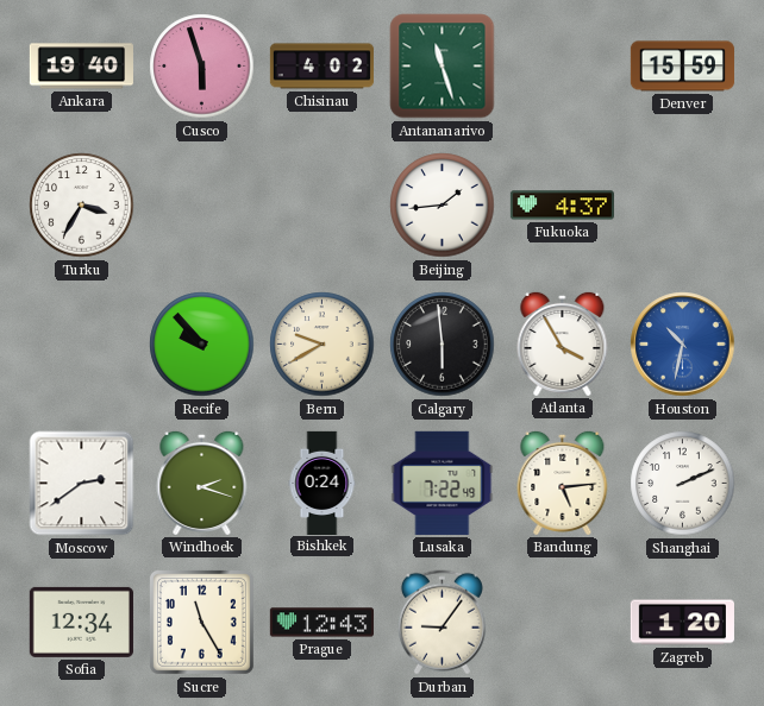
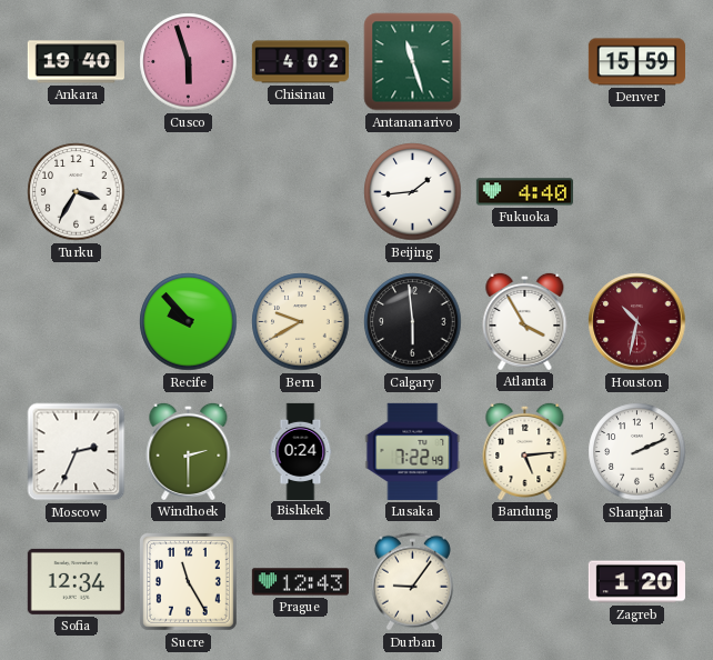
Fukuoka: 4:37 -> 4:40 (524, 192)
Houston dial: blue -> burgundy (637, 322)
Moscow: 2:39 -> 2:34 (77, 452)
Windhoek: 2:18 -> 2:30 (189, 451)
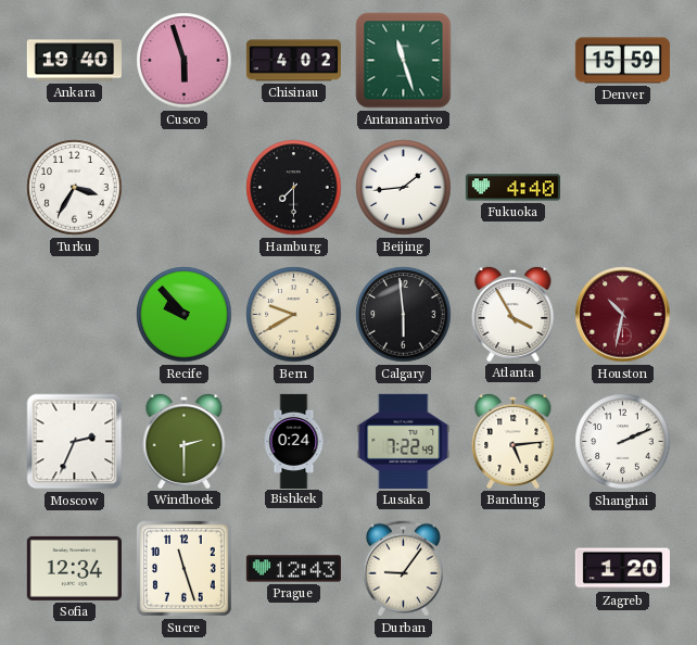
Hamburg: none -> 7:30 (294, 188)
Sucre: 11:25 -> 11:27 (183, 568)
